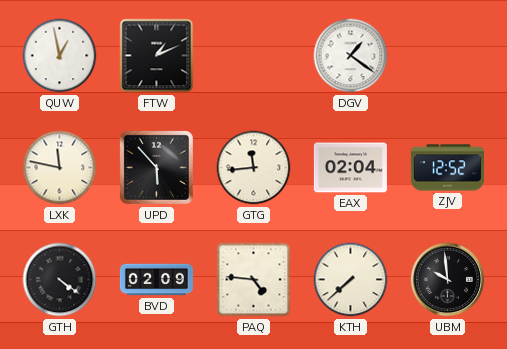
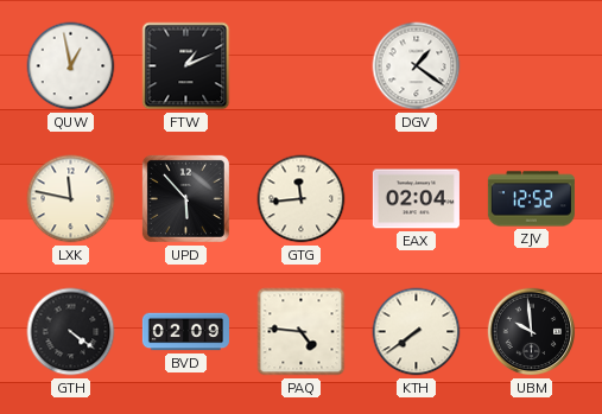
KTH: 7:38 -> 7:39 (417, 332)
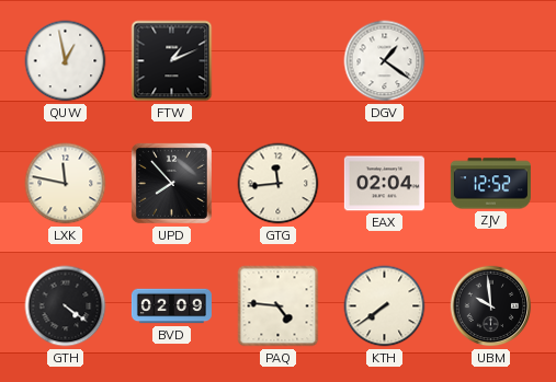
UPD: 5:53 -> 7:53 (171, 183)
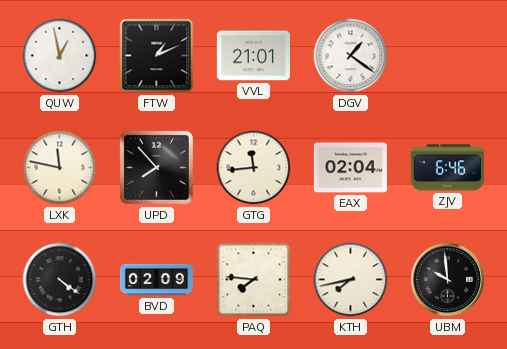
VVL: none -> 21:01 (253, 56)
ZJV: 12:52 -> 6:46 (447, 168)
PAQ: 4:46 -> 7:46 (254, 280)
KTH: 7:39 -> 7:43 (351, 280)
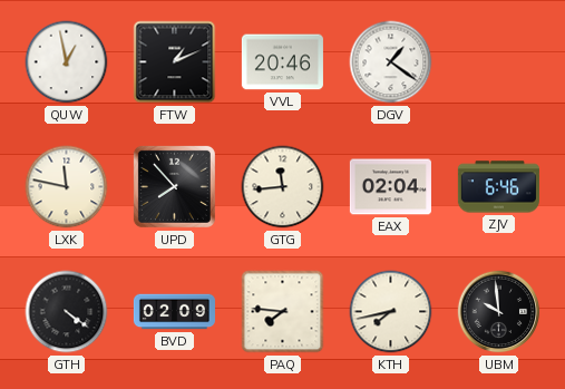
VVL: 21:01 -> 20:46 (282, 62)
